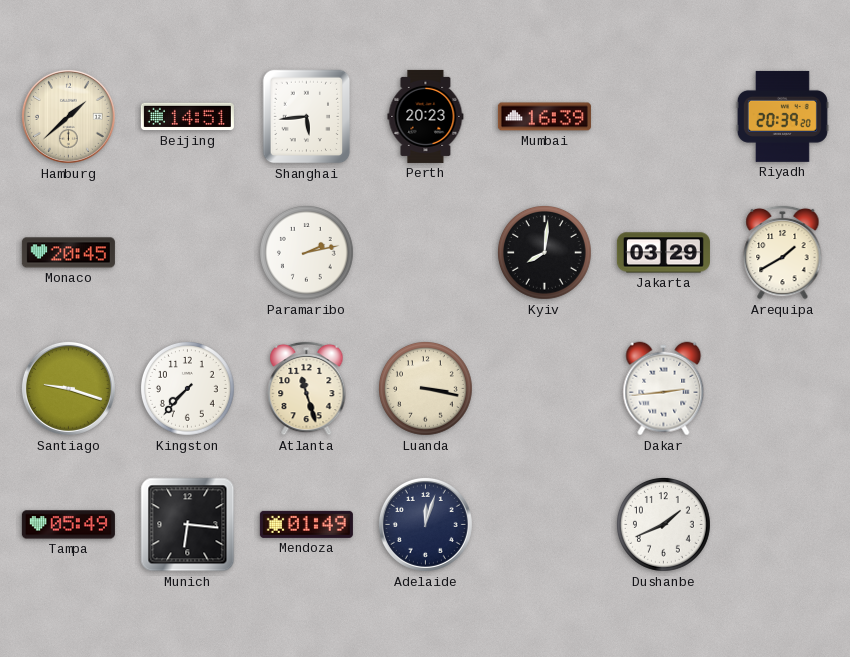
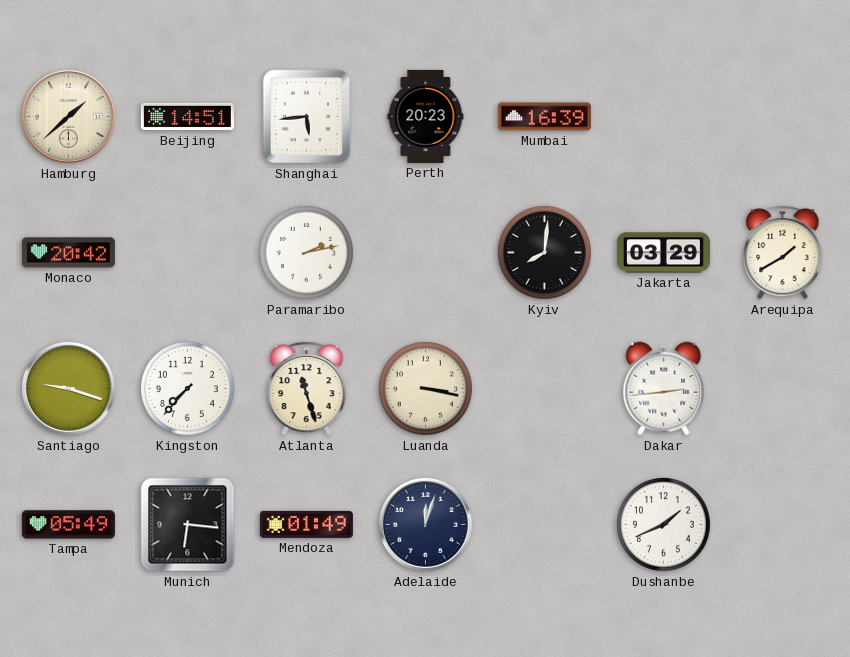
Riyadh: 20:39 -> none (782, 116)
Monaco: 20:45 -> 20:42 (68, 253)
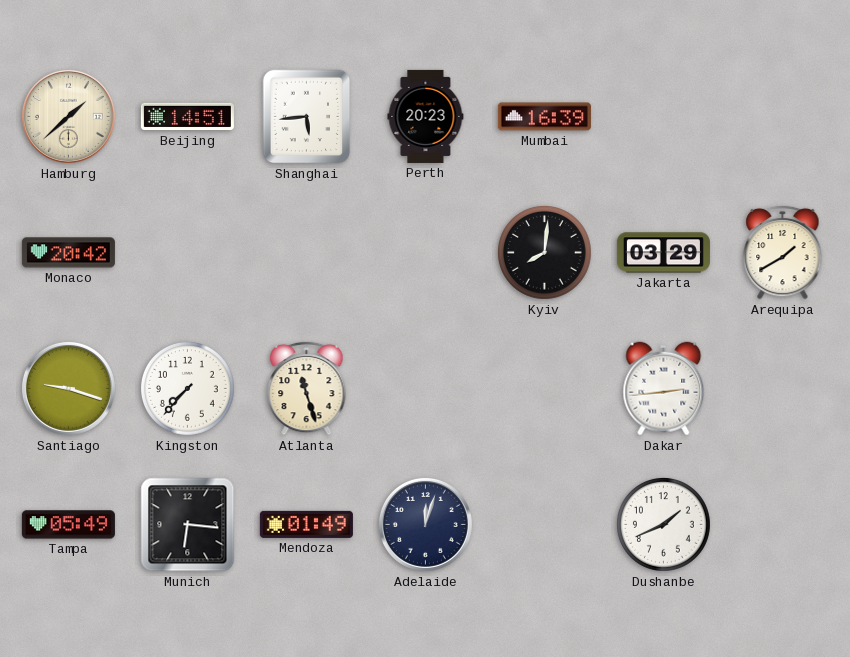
Paramaribo: 2:13 -> none (307, 253)
Luanda: 3:17 -> none (426, 389)
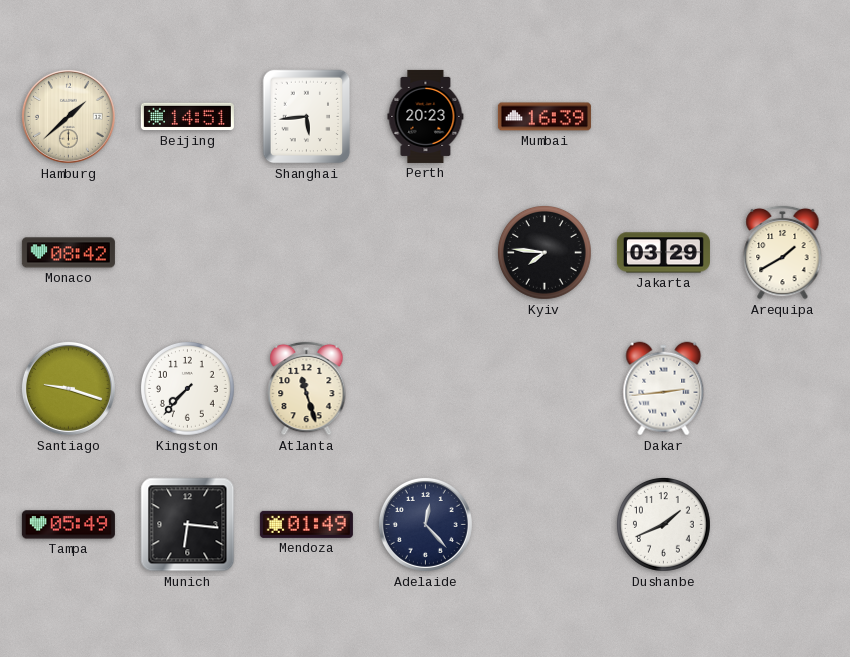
Monaco: 20:42 -> 08:42 (68, 253)
Kyiv: 8:01 -> 7:46 (545, 253)
Adelaide: 12:03 -> 12:23 (425, 524)
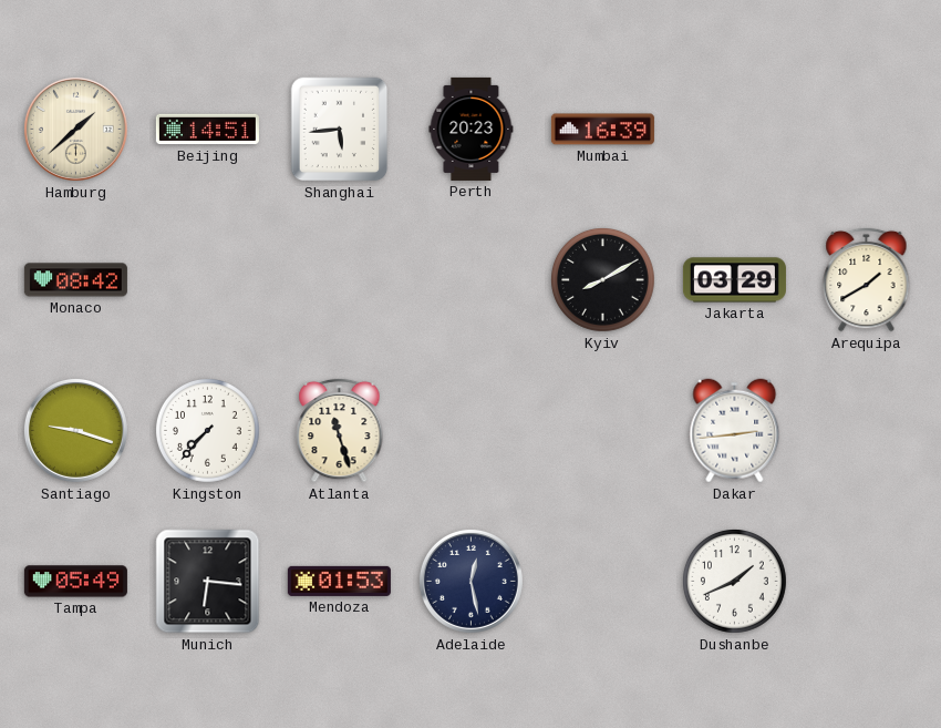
Kyiv: 7:46 -> 8:10 (603, 280)
Mendoza: 01:49 -> 01:53 (339, 581)
Adelaide: 12:23 -> 12:28 (471, 581)
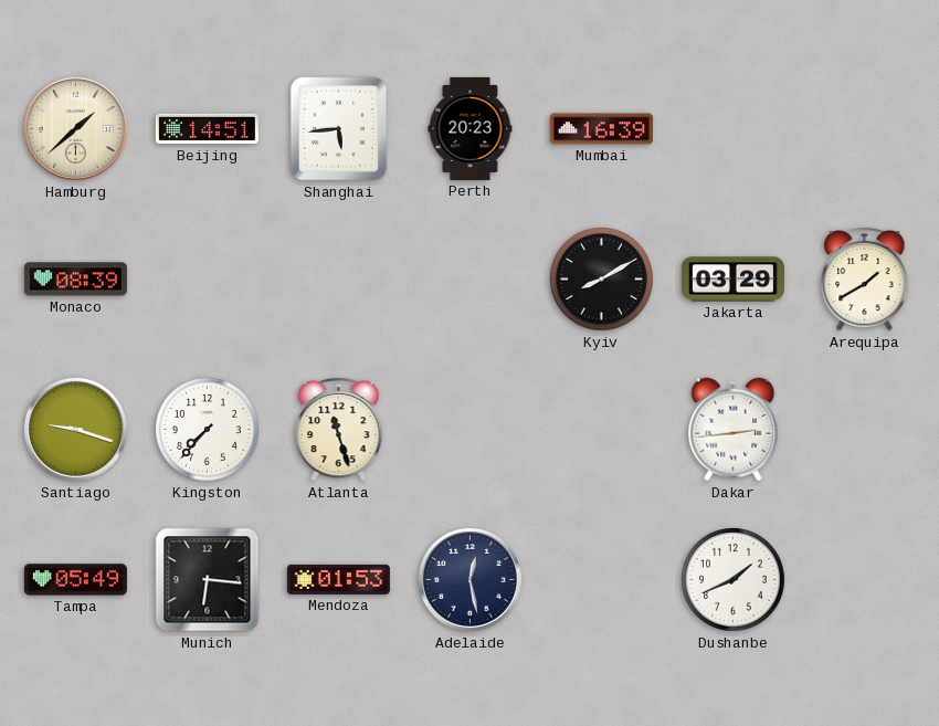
Monaco: 08:42 -> 08:39 (75, 280)
